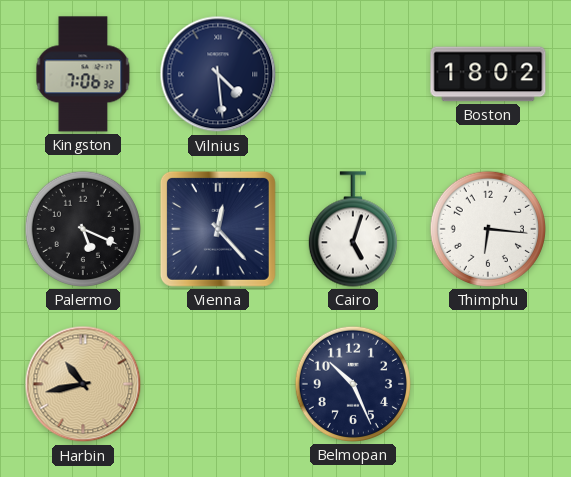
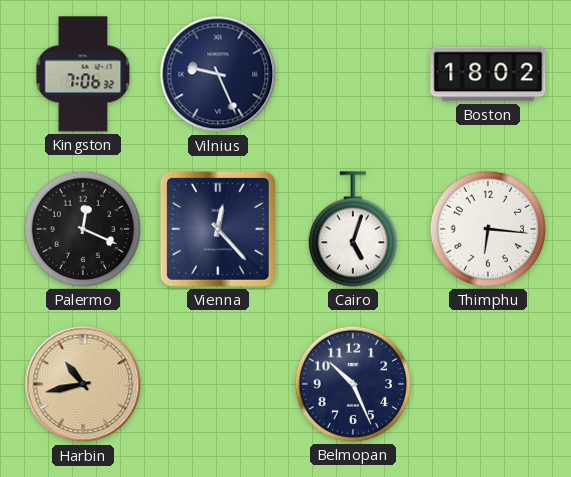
Vilnius: 4:29 -> 9:26 (218, 74)
Palermo: 5:19 -> 12:19 (83, 229)
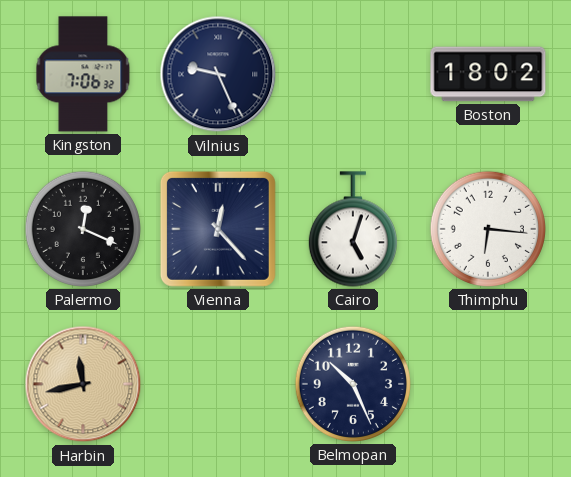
Harbin: 10:43 -> 11:43 (83, 384)
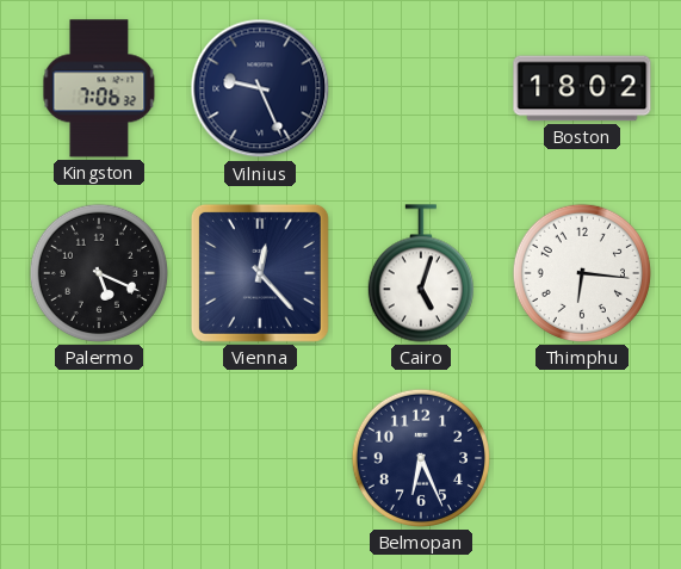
Palermo: 12:19 -> 5:19 (99, 273)
Harbin: 11:43 -> none (83, 384)
Belmopan: 10:26 -> 6:26 (421, 458)
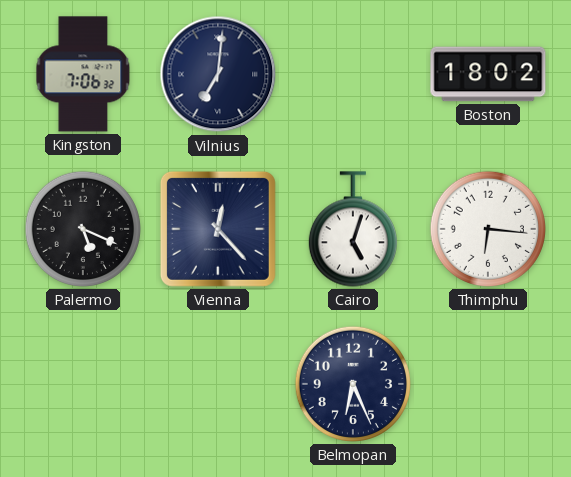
Vilnius: 9:26 -> 7:01 (218, 74)
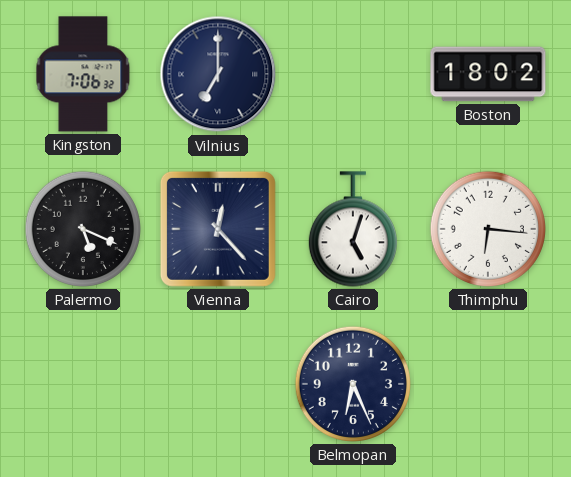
Vilnius: 7:01 -> 7:00 (218, 74)
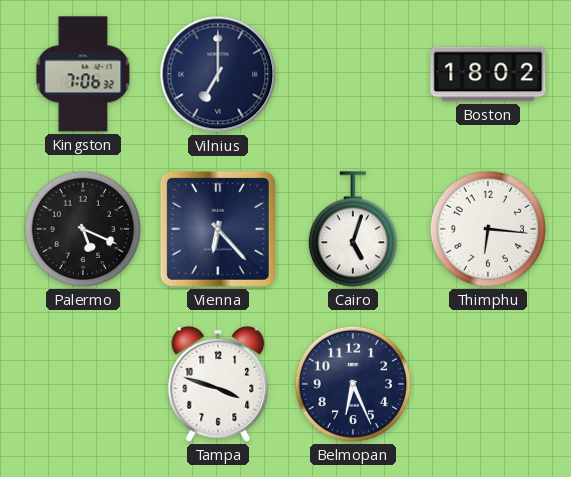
Vienna: 12:23 -> 6:23 (218, 229)
Tampa: none -> 3:48 (218, 384)
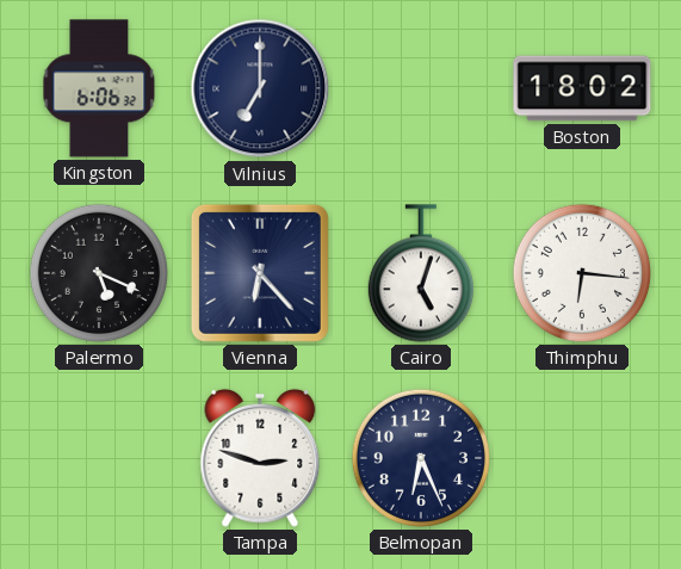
Kingston: 7:06 -> 6:06 (99, 88)
Tampa: 3:48 -> 2:48 (260, 458)
